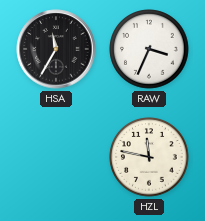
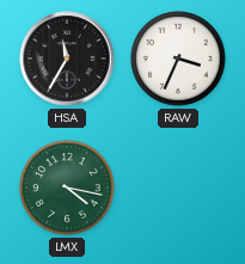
LMX: none -> 4:17 (67, 188)
HZL: 11:47 -> none (149, 157)
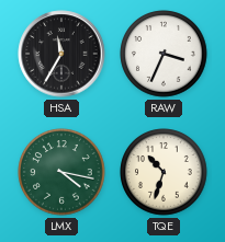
TQE: none -> 10:33 (164, 172)
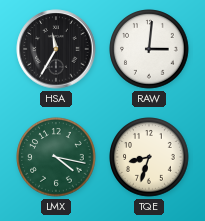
RAW: 3:34 -> 3:01 (149, 49)
TQE: 10:33 -> 8:33 (149, 157)
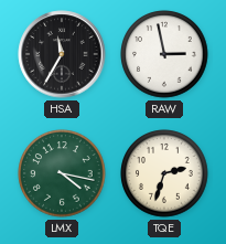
RAW: 3:01 -> 2:58 (164, 54)
TQE: 8:33 -> 2:33 (164, 173)
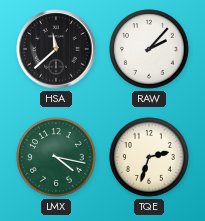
HSA: 11:35 -> 11:38 (56, 49)
RAW: 2:58 -> 2:07 (149, 49)
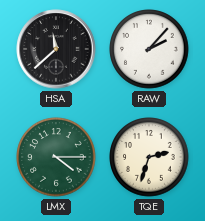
LMX: 4:17 -> 4:15 (56, 157)
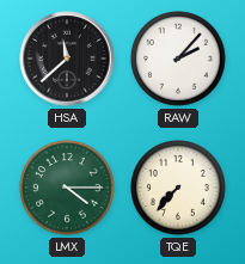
TQE: 2:33 -> 7:37 (178, 188)
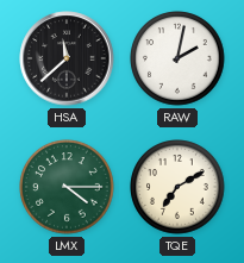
RAW: 2:07 -> 2:02 (177, 58)
TQE: 7:37 -> 7:10 (177, 187)
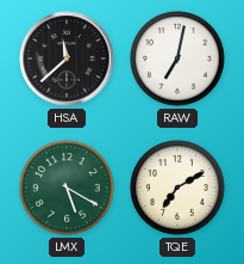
RAW: 2:02 -> 7:02 (177, 59)
LMX: 4:15 -> 5:20 (67, 188)
